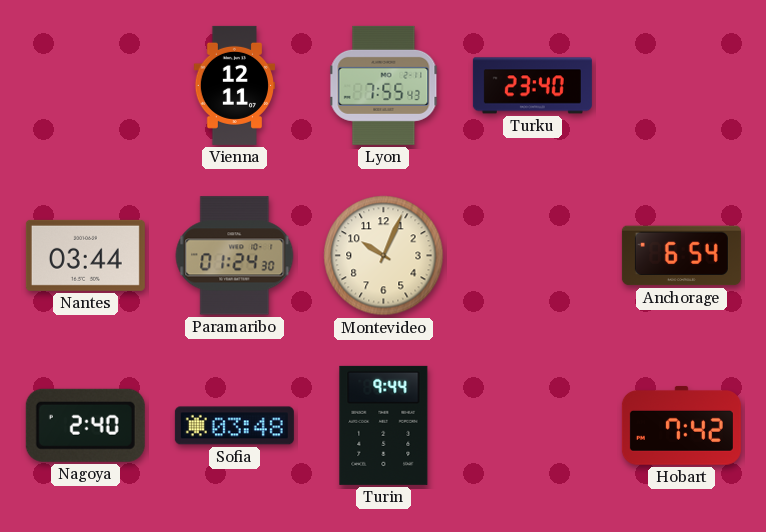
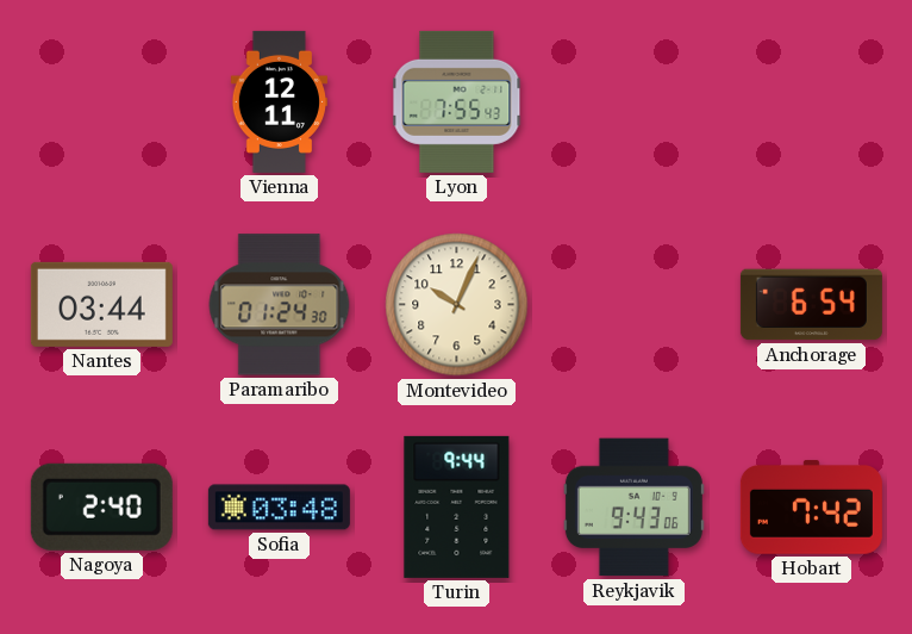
Turku: 23:40 -> none (532, 86)
Reykjavik: none -> 9:43 (633, 508)
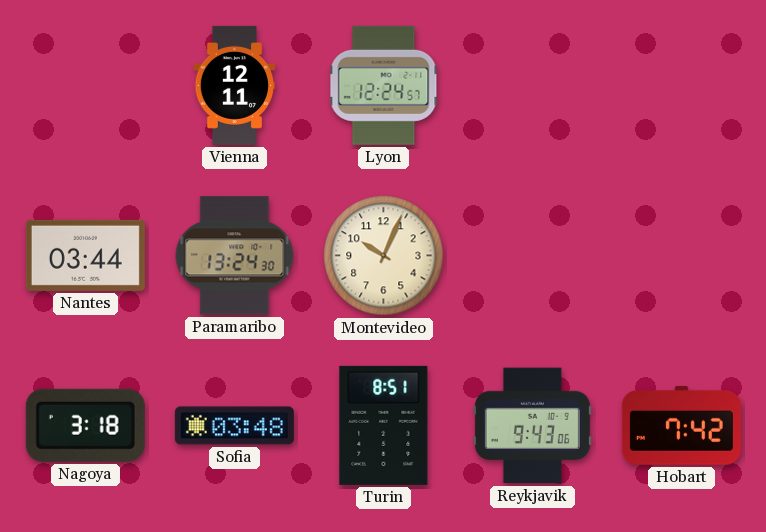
Lyon: 7:55 -> 12:24 (384, 85)
Paramaribo: 01:24 -> 13:24 (235, 256)
Anchorage: 6:54 -> none (811, 305)
Nagoya: 2:40 -> 3:18 (85, 425)
Turin: 9:44 -> 8:51 (384, 425)
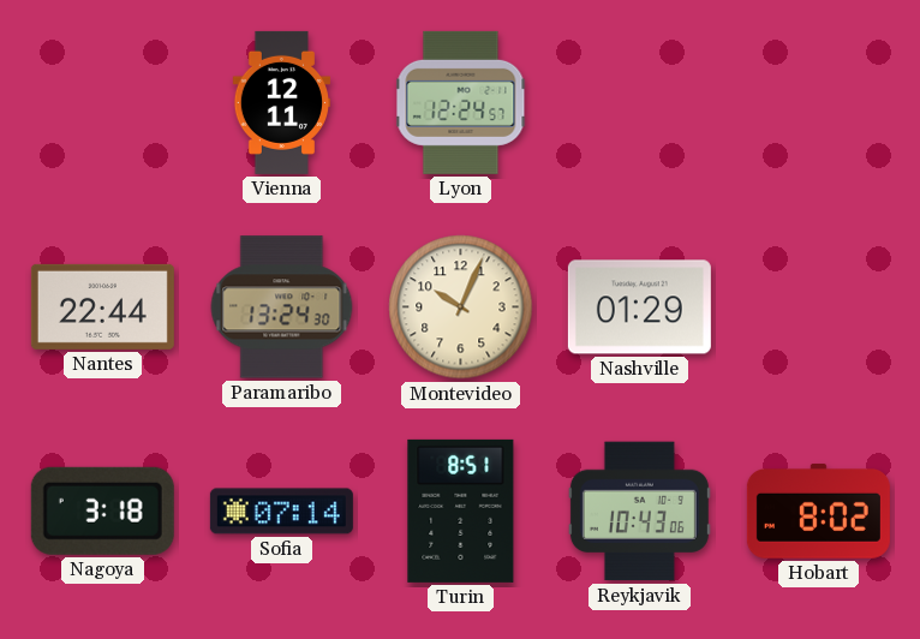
Nantes: 03:44 -> 22:44 (102, 306)
Nashville: none -> 01:29 (639, 307)
Sofia: 03:48 -> 07:14 (281, 512)
Reykjavik: 9:43 -> 10:43 (639, 512)
Hobart: 7:42 -> 8:02 (818, 510)
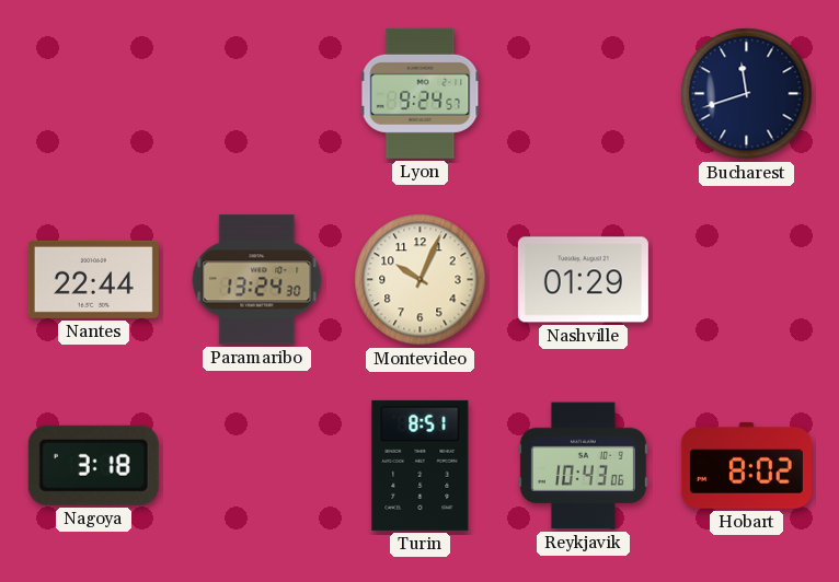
Vienna: 12:11 -> none (281, 102)
Lyon: 12:24 -> 9:24 (421, 93)
Bucharest: none -> 11:42 (747, 94)
Sofia: 07:14 -> none (281, 512)
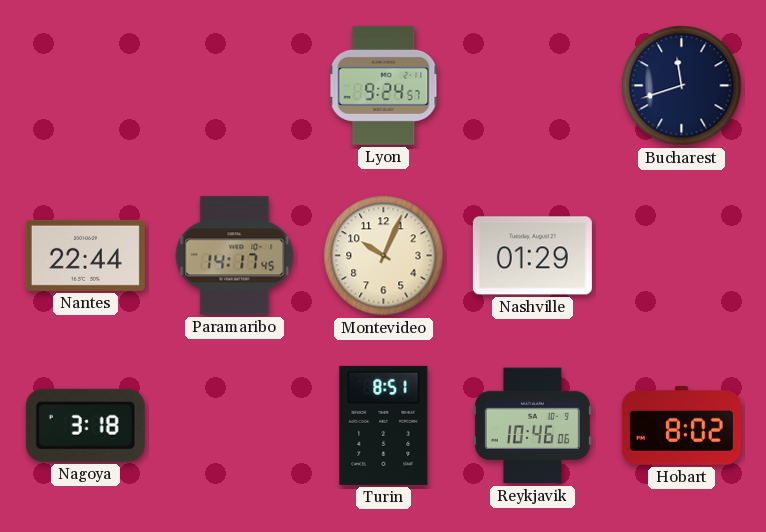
Paramaribo: 13:24 -> 14:17 (235, 256)
Reykjavik: 10:43 -> 10:46 (532, 426)
